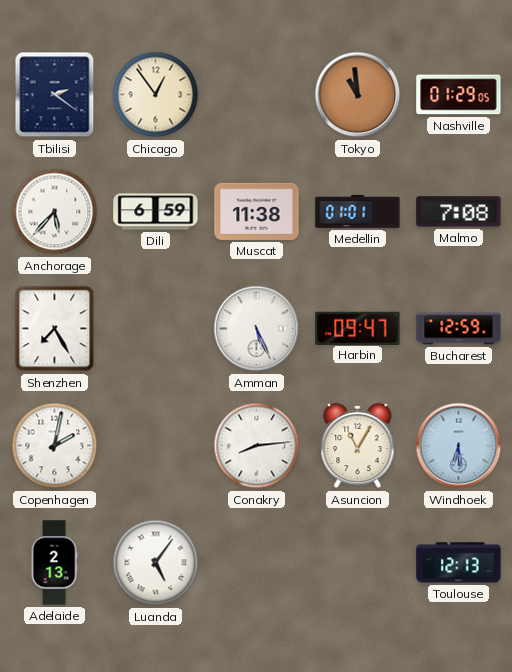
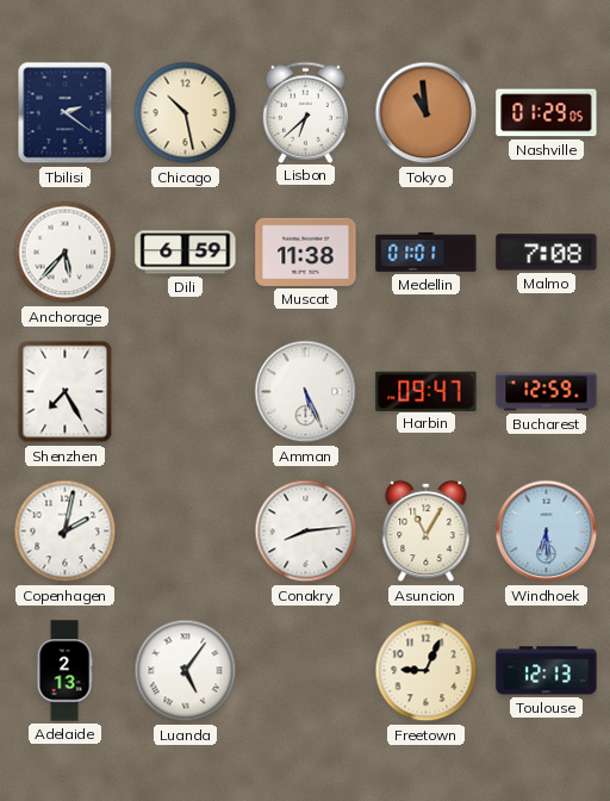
Chicago: 12:54 -> 10:28 (186, 113)
Lisbon: none -> 6:38 (306, 112)
Freetown: none -> 9:04 (427, 671)
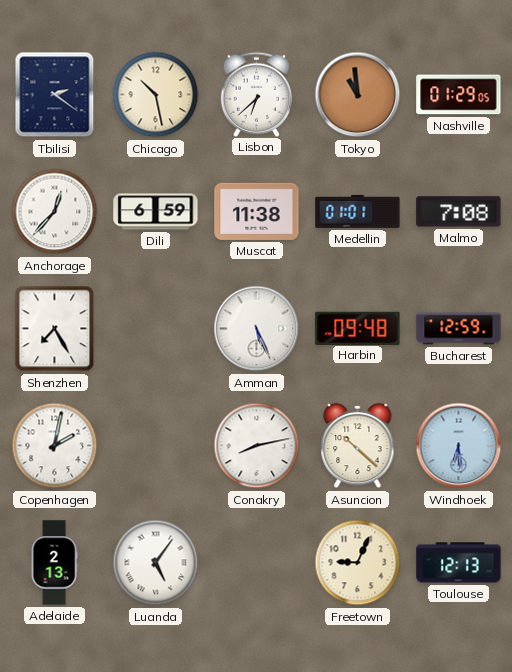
Anchorage: 5:37 -> 12:37 (55, 212)
Harbin: 09:47 -> 09:48 (358, 328)
Conakry: 8:14 -> 8:13 (257, 446)
Asuncion: 11:05 -> 10:22 (358, 446)
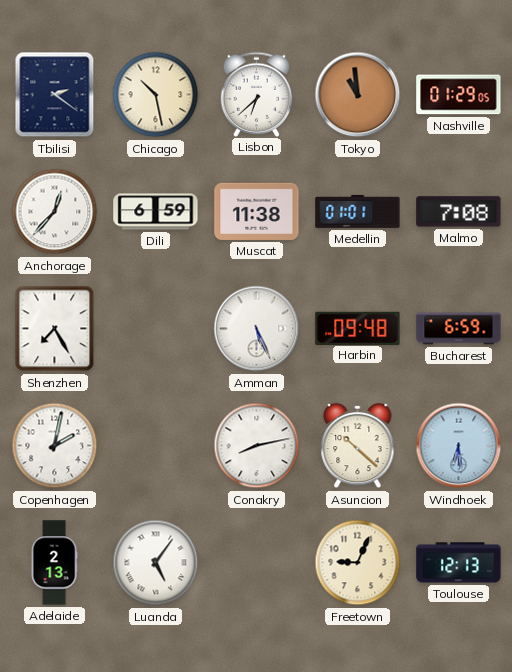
Bucharest: 12:59 -> 6:59 (459, 329)
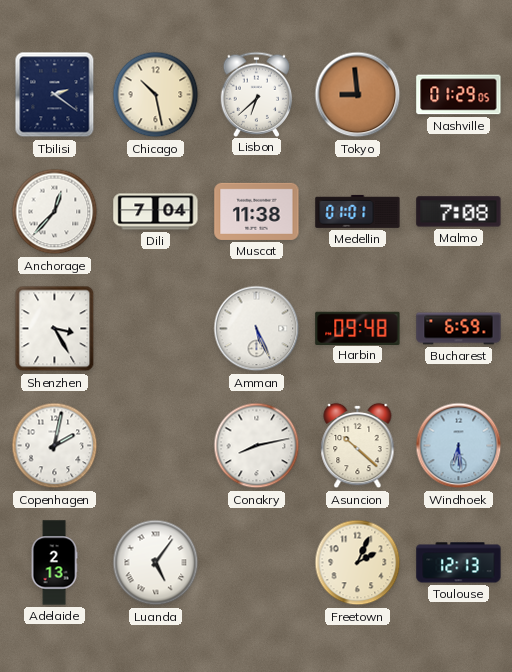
Tokyo: 10:59 -> 8:59 (358, 95)
Dili: 6:59 -> 7:04 (156, 212)
Shenzhen: 7:25 -> 3:25 (55, 329)
Freetown: 9:04 -> 2:04 (358, 563)
